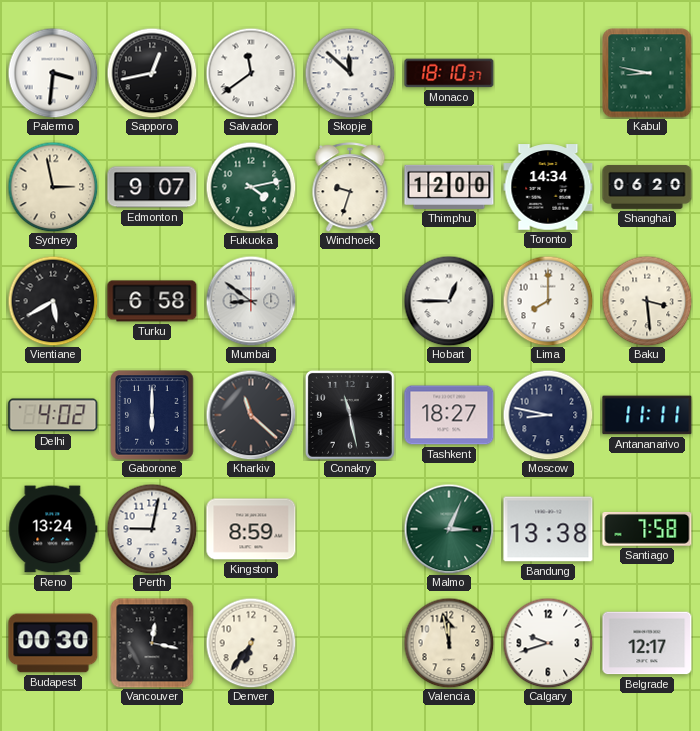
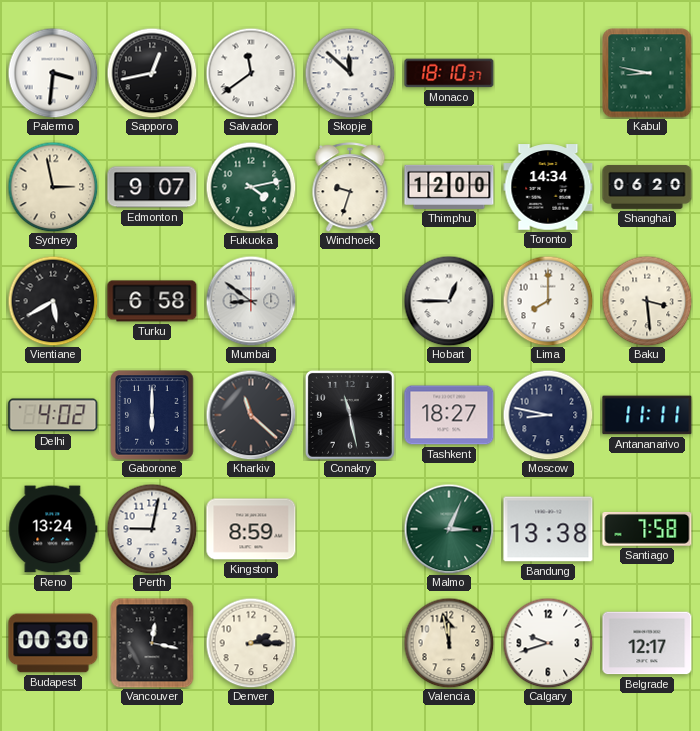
Denver: 6:36 -> 2:15 (251, 643)
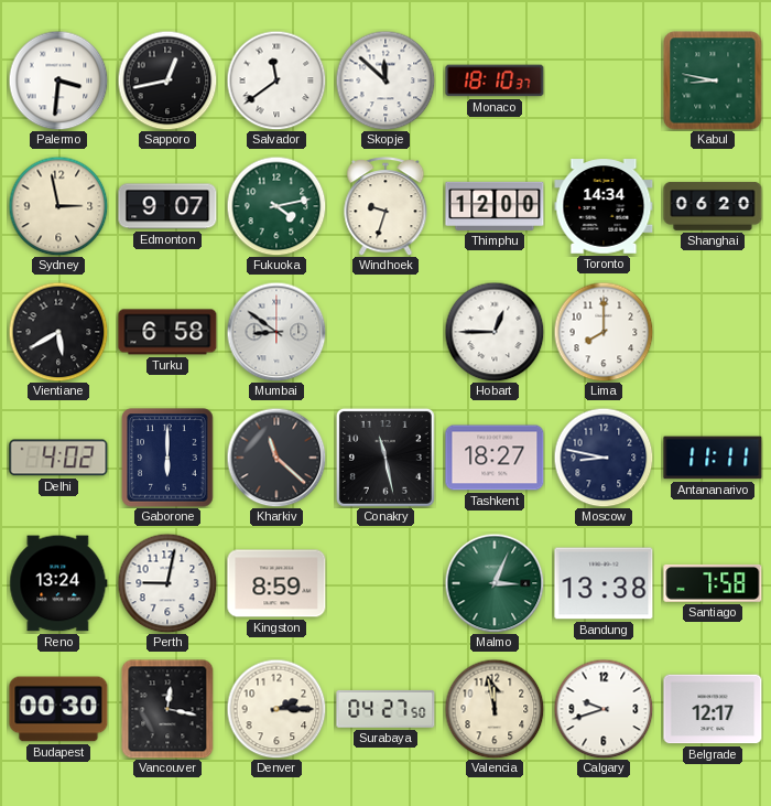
Baku: 3:29 -> none (647, 301)
Surabaya: none -> 04:27 (385, 709)
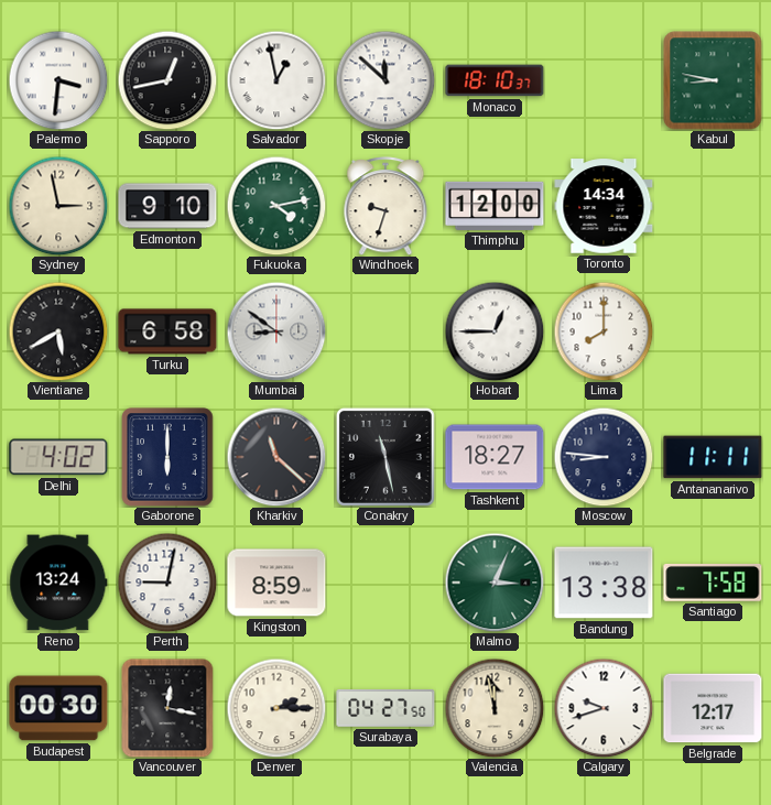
Salvador: 11:39 -> 12:58 (276, 80)
Edmonton: 9:07 -> 9:10 (167, 206)
Shanghai: 06:20 -> none (713, 207)
Moscow: 8:47 -> 8:46 (604, 457)
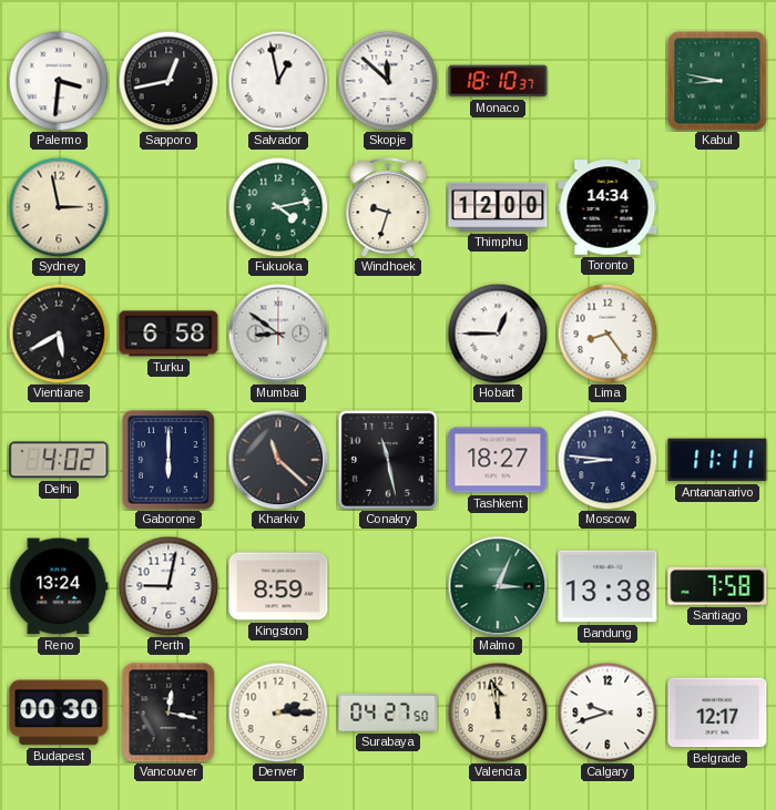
Edmonton: 9:10 -> none (167, 206)
Lima: 8:00 -> 8:24 (607, 334)
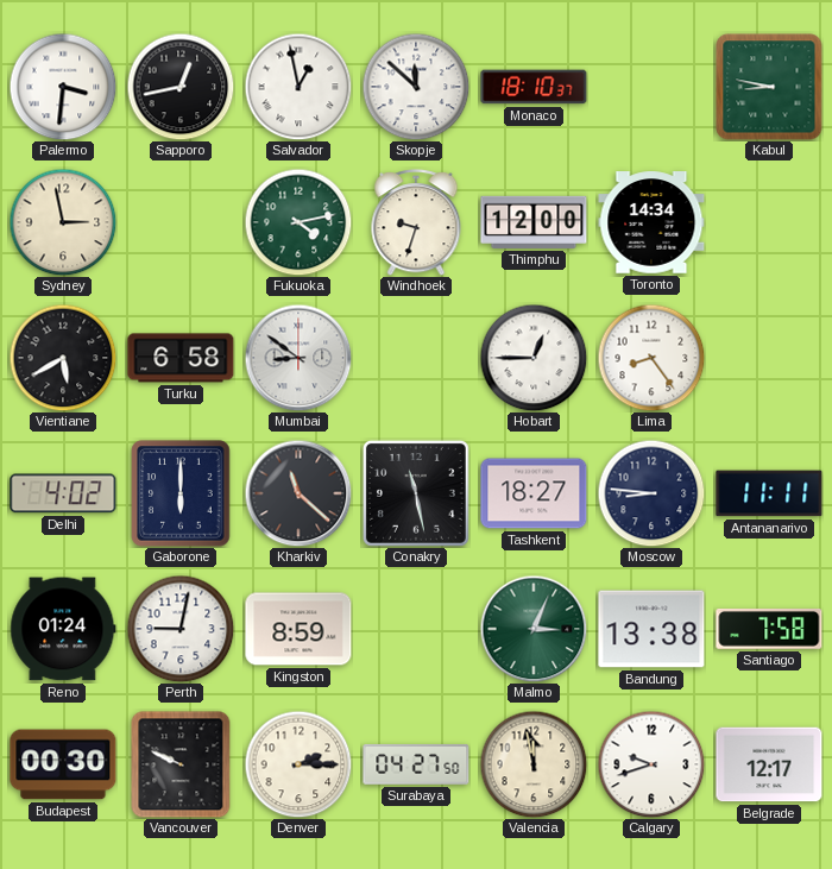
Reno: 13:24 -> 01:24 (63, 629)
Vancouver: 12:17 -> 9:49 (181, 764)
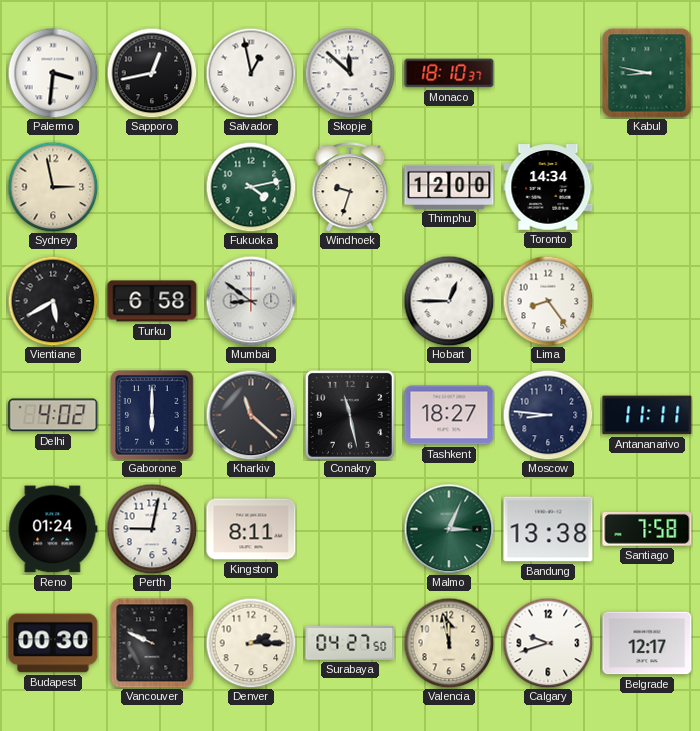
Kingston: 8:59 -> 8:11 (251, 529)
